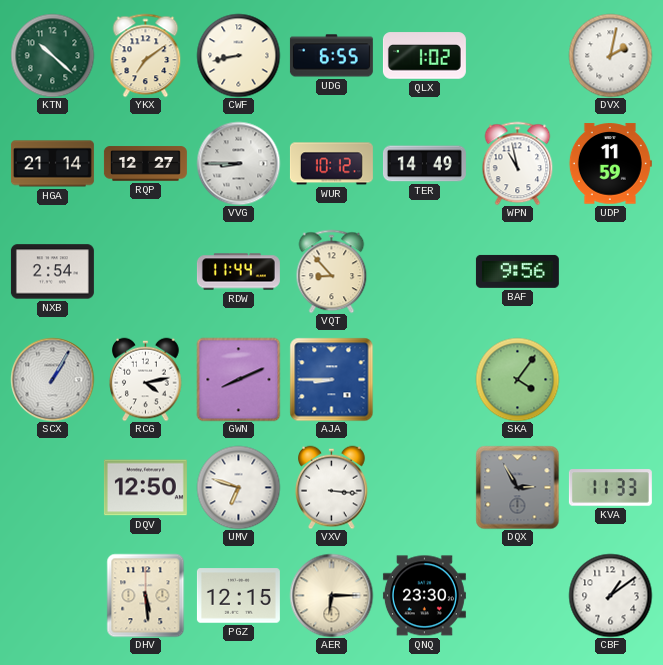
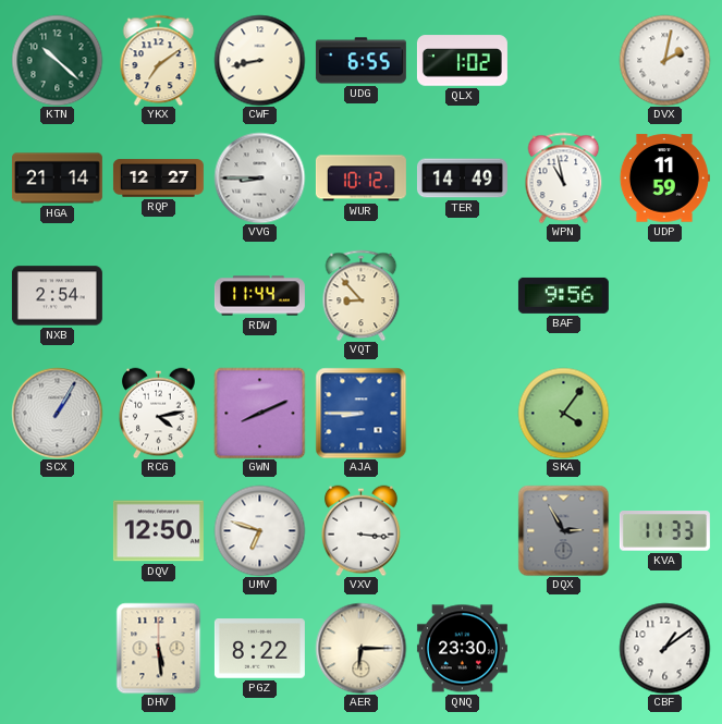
PGZ: 12:15 -> 8:22 (259, 649)
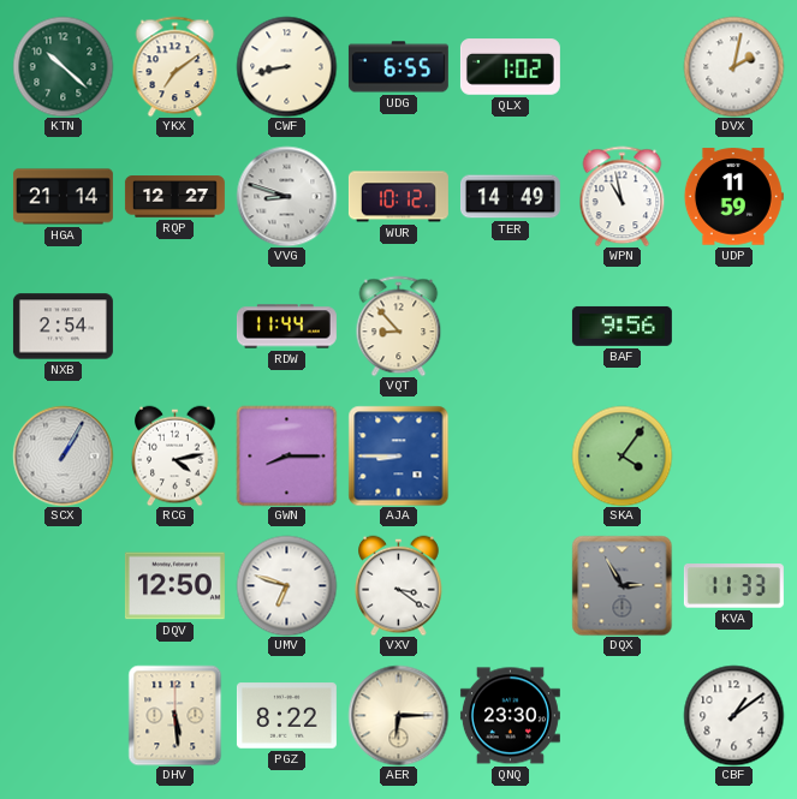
VVG: 8:45 -> 8:48 (286, 196)
GWN: 8:11 -> 8:15 (286, 455)
VXV: 3:16 -> 3:21 (399, 585)
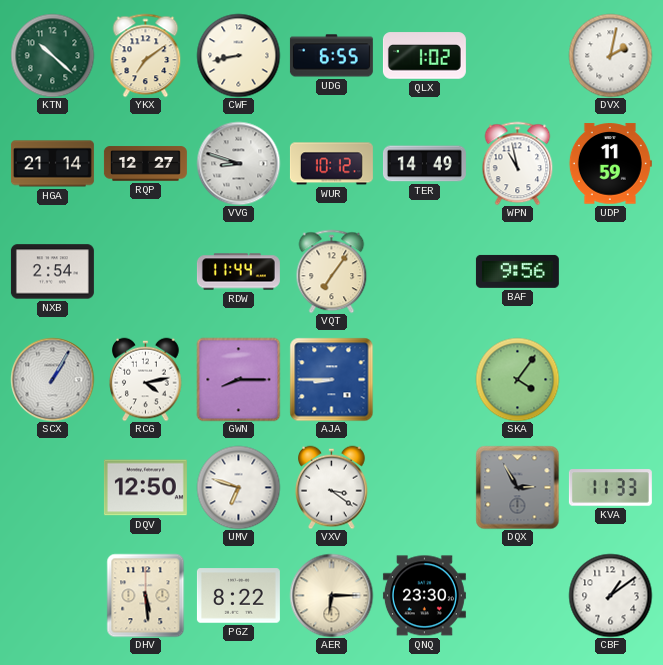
VQT: 8:53 -> 7:06 (332, 271)
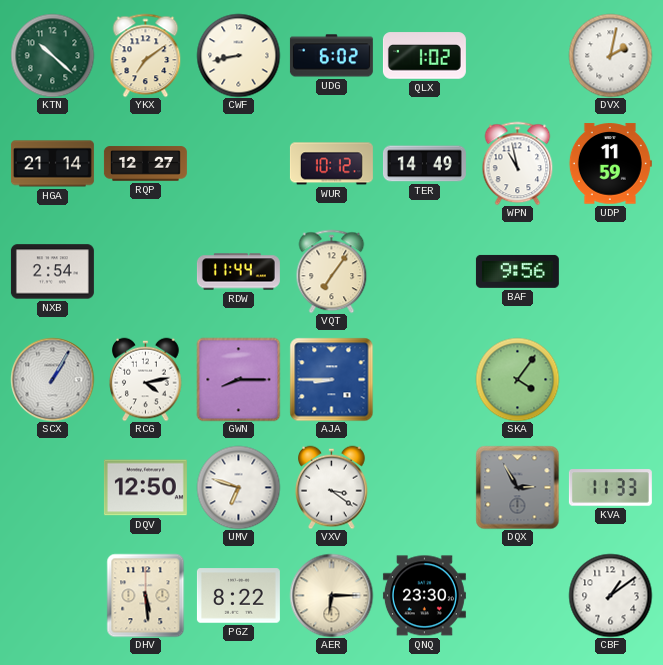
UDG: 6:55 -> 6:02 (331, 56)
VVG: 8:48 -> none (238, 163)
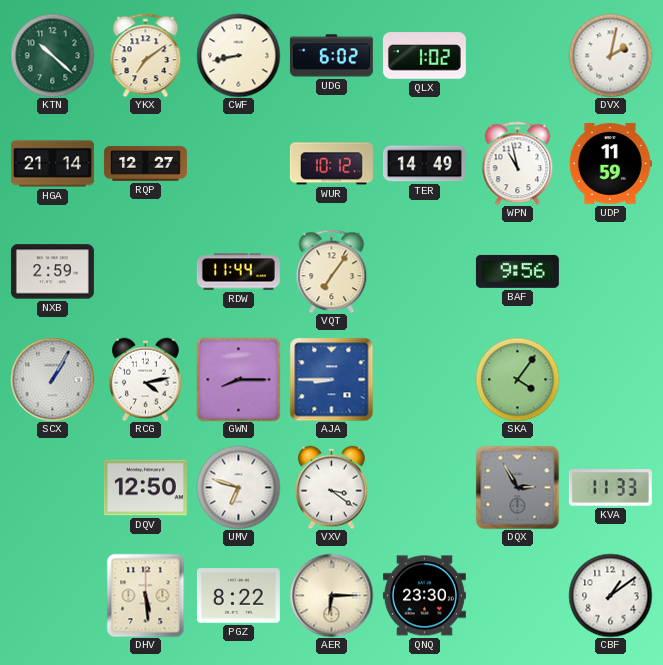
NXB: 2:54 -> 2:59 (52, 272)
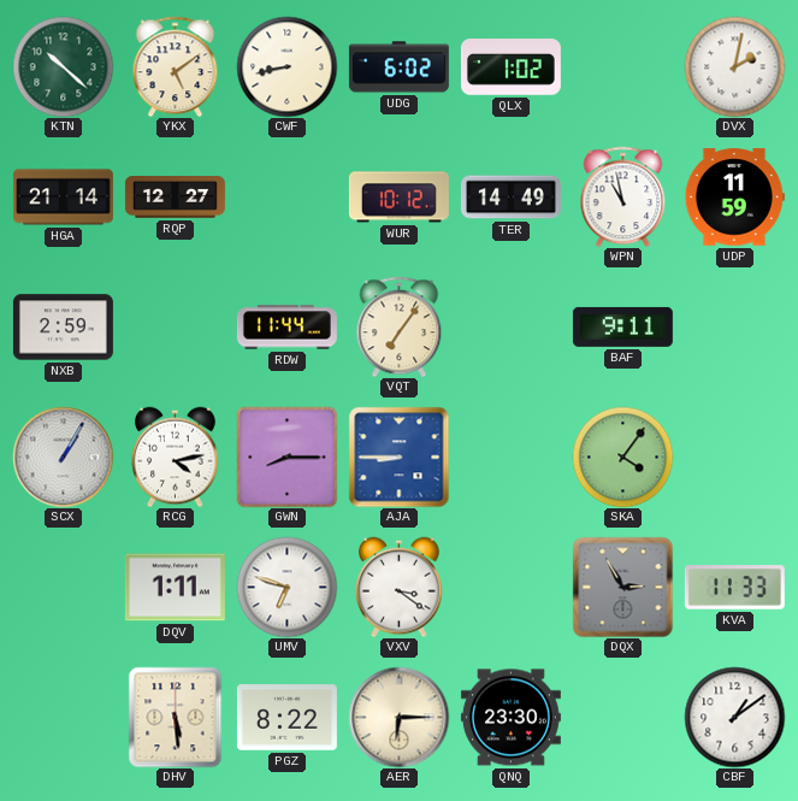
YKX: 7:09 -> 5:09 (176, 66)
BAF: 9:56 -> 9:11 (622, 326)
DQV: 12:50 -> 1:11 (175, 588)
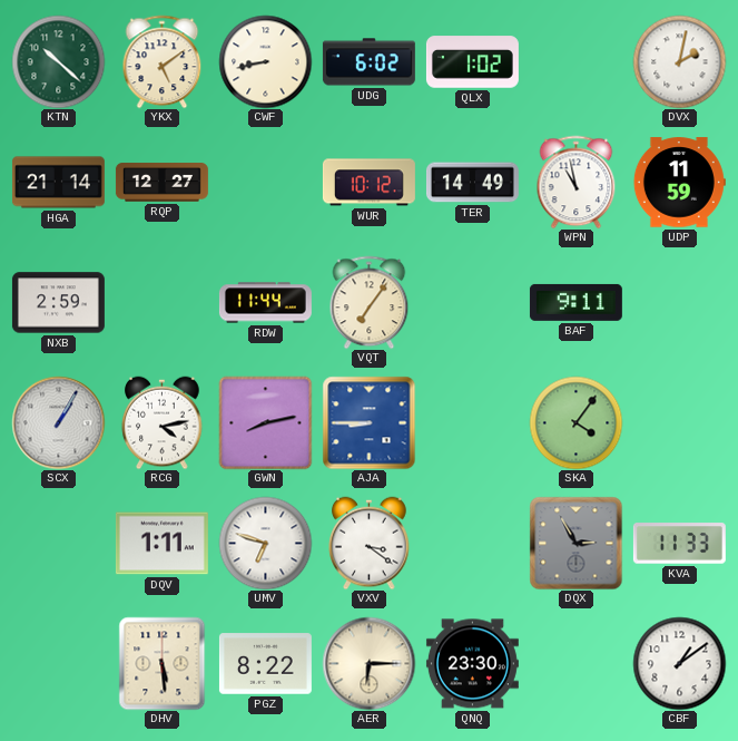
GWN: 8:15 -> 8:13 (265, 422)
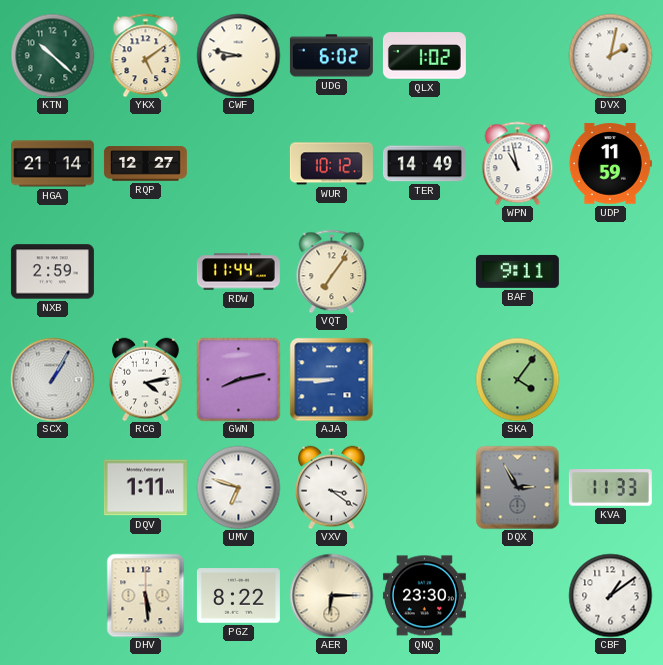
CWF: 8:43 -> 8:47 (238, 55)
